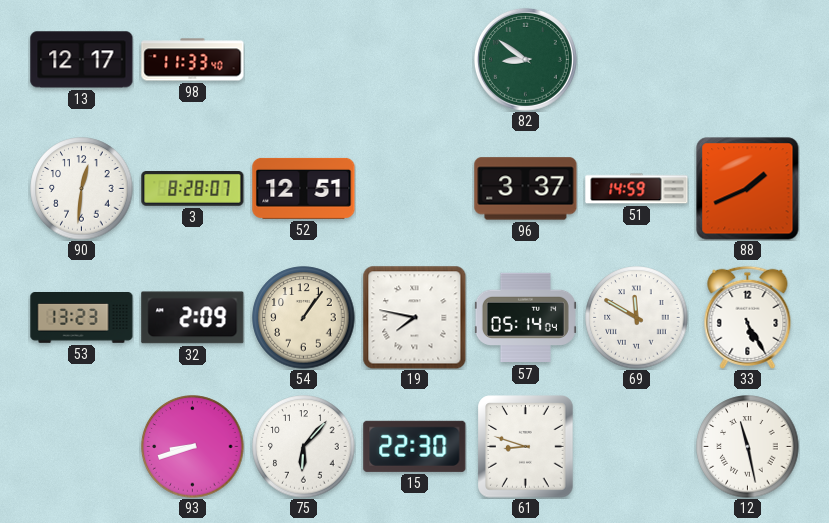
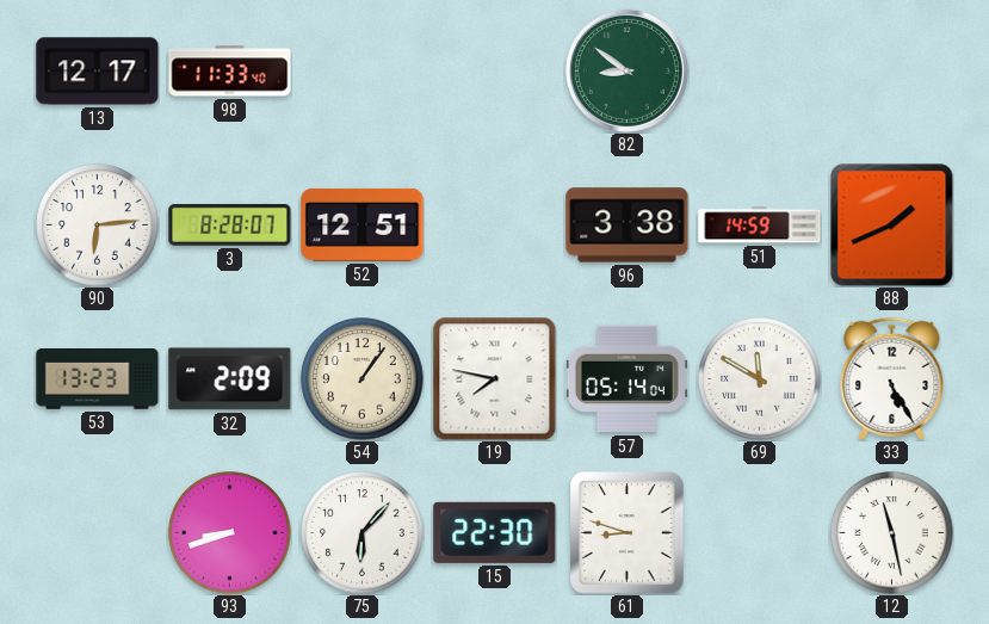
90: 12:31 -> 6:14 (98, 225)
96: 3:37 -> 3:38 (628, 225)
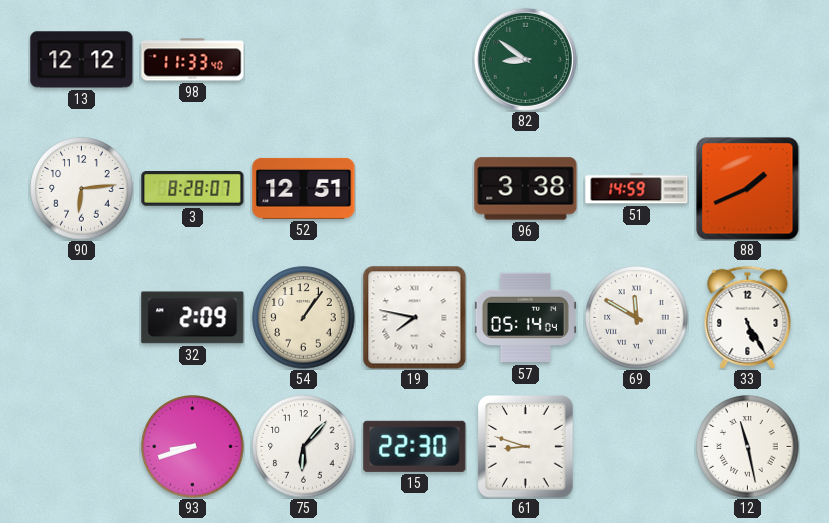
13: 12:17 -> 12:12 (82, 60)
53: 13:23 -> none (98, 379)
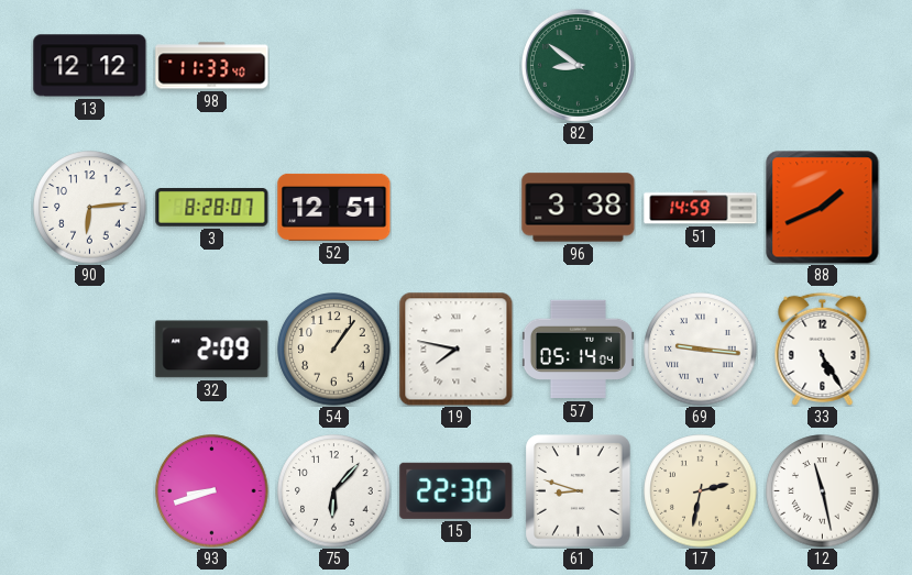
69: 11:50 -> 9:16 (701, 350)
17: none -> 2:32 (701, 491)
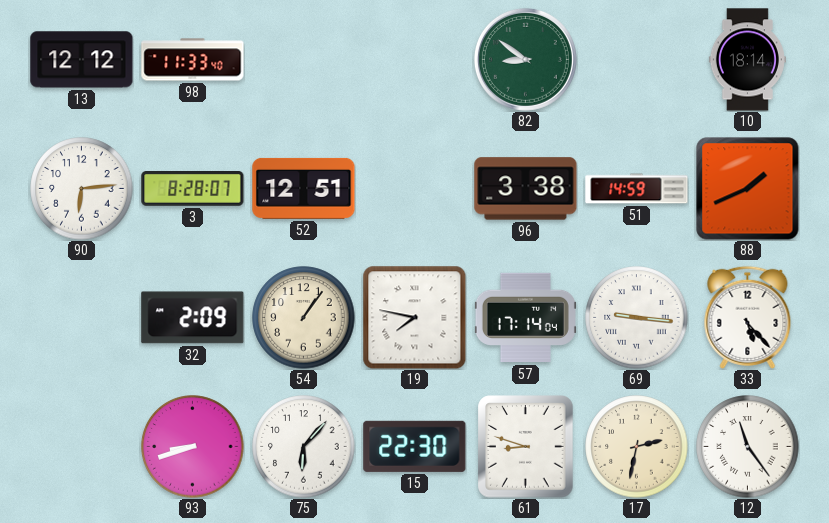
10: none -> 18:14 (747, 60)
57: 05:14 -> 17:14 (525, 318)
33: 5:25 -> 5:23 (748, 317)
12: 11:28 -> 11:24 (748, 447)
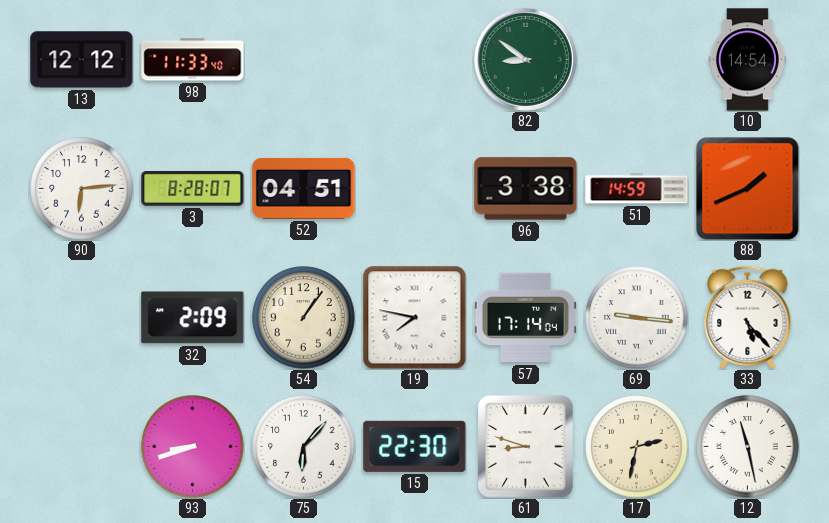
10: 18:14 -> 14:54 (747, 60)
52: 12:51 -> 04:51 (304, 188)
12: 11:24 -> 11:28 (748, 447)
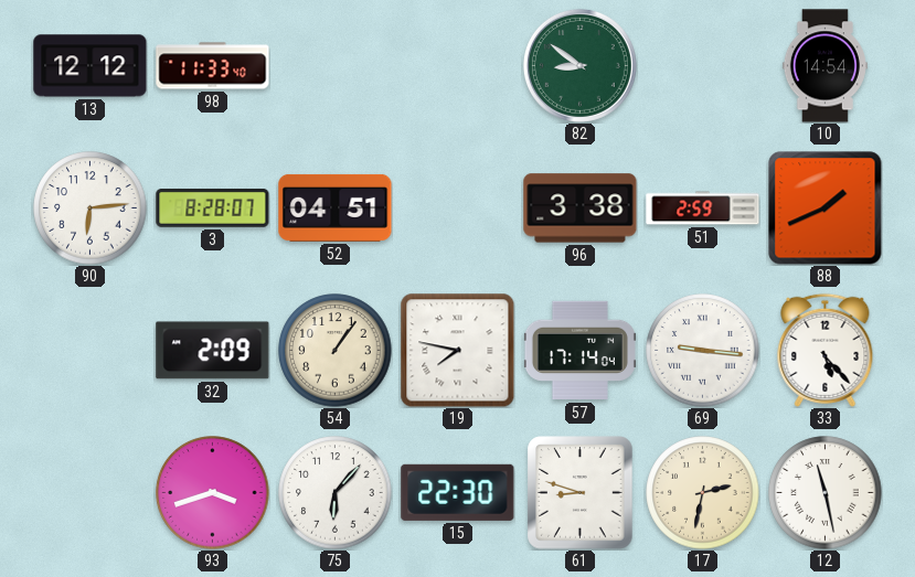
51: 14:59 -> 2:59 (703, 209)
93: 8:42 -> 3:42 (213, 493)
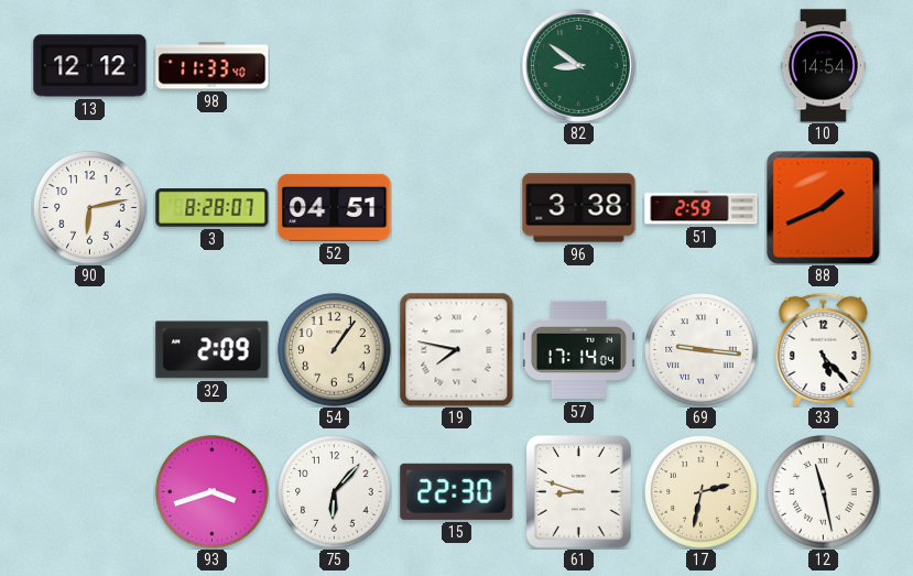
90: 6:14 -> 6:13 (90, 208)
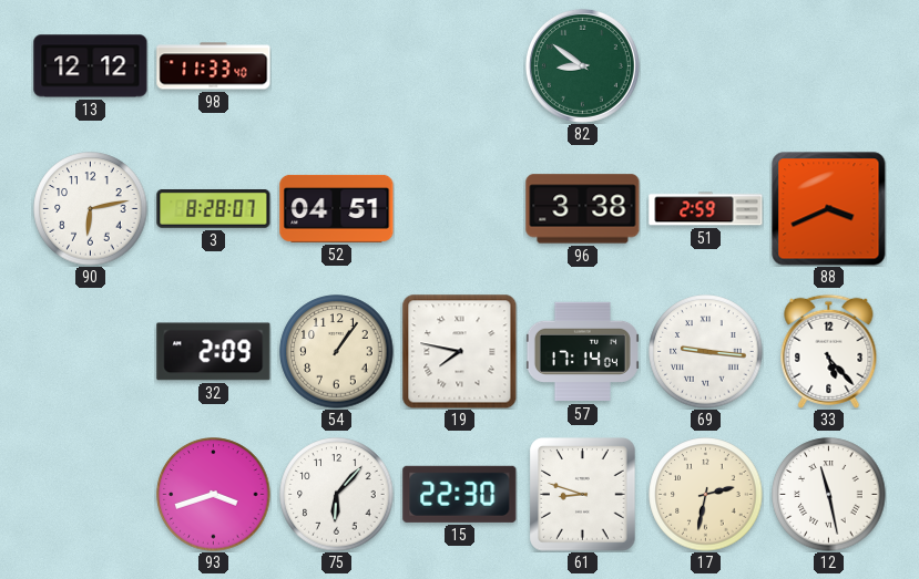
10: 14:54 -> none (823, 66)
88: 1:41 -> 3:41 (829, 209)
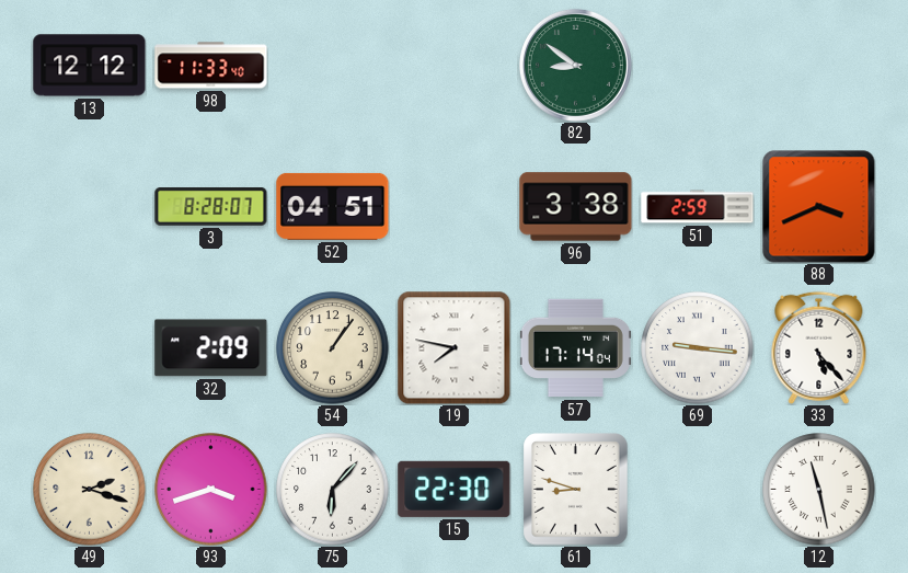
90: 6:13 -> none (91, 209)
49: none -> 2:18 (90, 490)
17: 2:32 -> none (706, 495)
